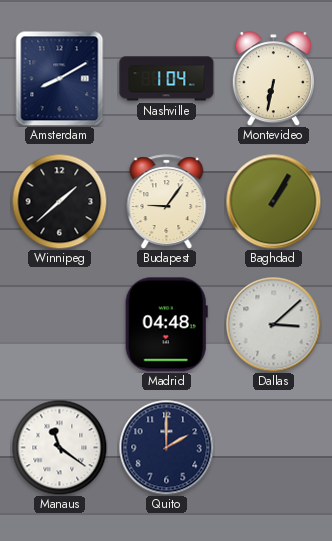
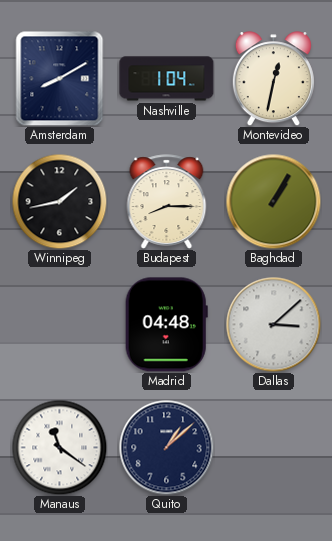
Montevideo: 6:32 -> 12:32 (273, 79)
Winnipeg: 1:38 -> 1:43 (59, 201)
Budapest: 9:06 -> 8:15 (167, 202)
Quito: 2:00 -> 1:08 (166, 447)
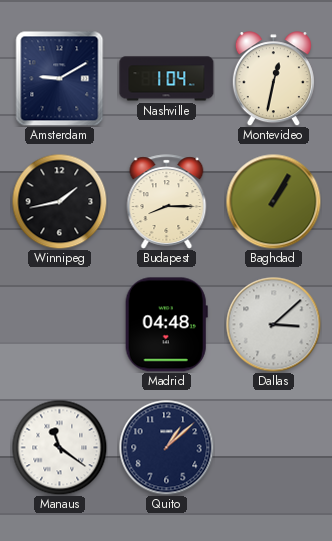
Amsterdam: 8:10 -> 9:10 (60, 78)
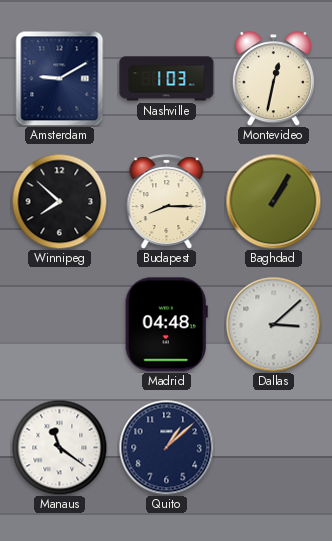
Nashville: 1:04 -> 1:03 (167, 79)
Winnipeg: 1:43 -> 7:52 (59, 201)
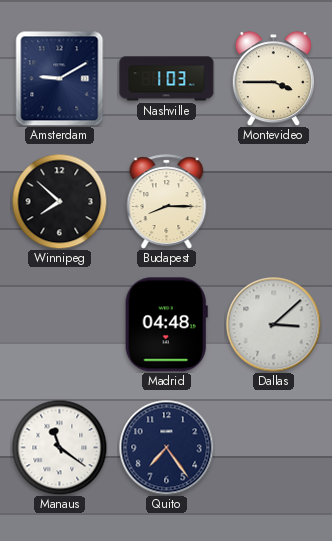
Montevideo: 12:32 -> 3:45 (273, 79)
Baghdad: 1:05 -> none (273, 201)
Quito: 1:08 -> 7:24 (166, 447)
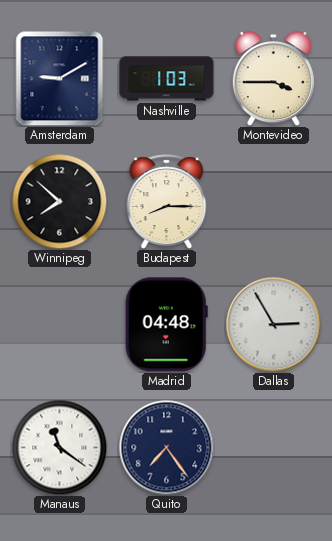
Dallas: 3:08 -> 2:55 (273, 324)
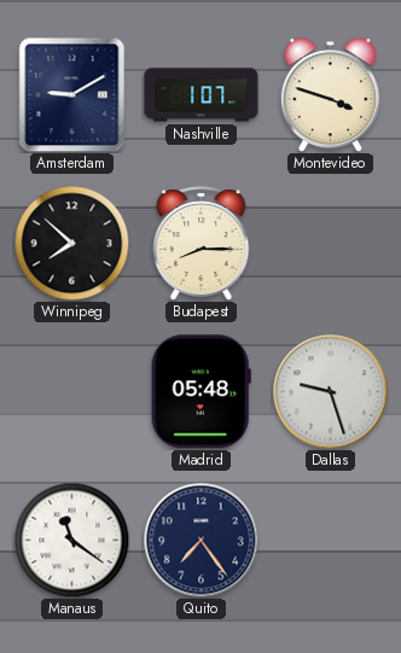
Nashville: 1:03 -> 1:07 (202, 95)
Montevideo: 3:45 -> 3:48 (330, 95)
Madrid: 04:48 -> 05:48 (200, 392)
Dallas: 2:55 -> 9:27 (330, 391)
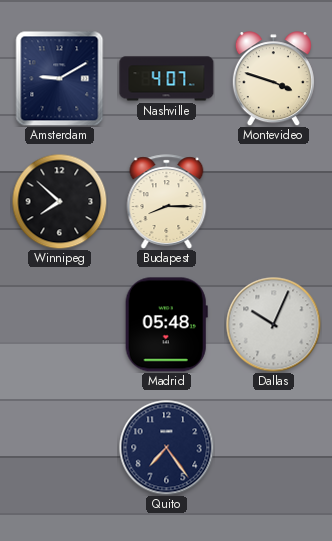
Nashville: 1:07 -> 4:07 (167, 79)
Dallas: 9:27 -> 10:04 (273, 324)
Manaus: 11:21 -> none (71, 540)
